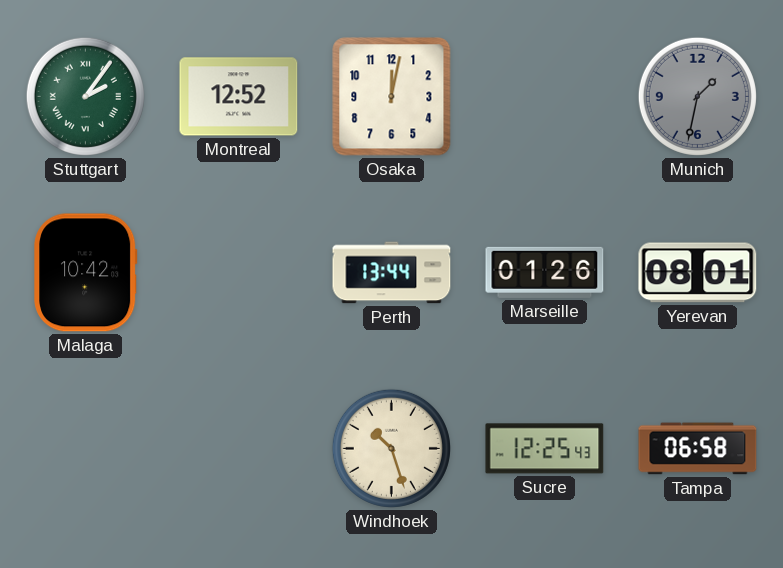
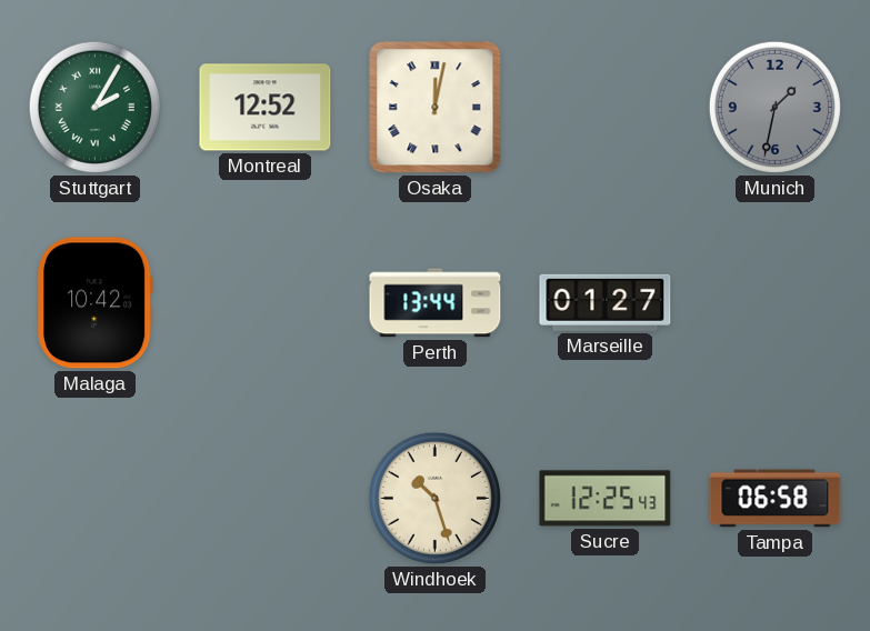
Stuttgart: 2:06 -> 2:05 (94, 107)
Osaka numerals: Arabic -> Roman (436, 108)
Marseille: 01:26 -> 01:27 (606, 302)
Yerevan: 08:01 -> none (698, 273)
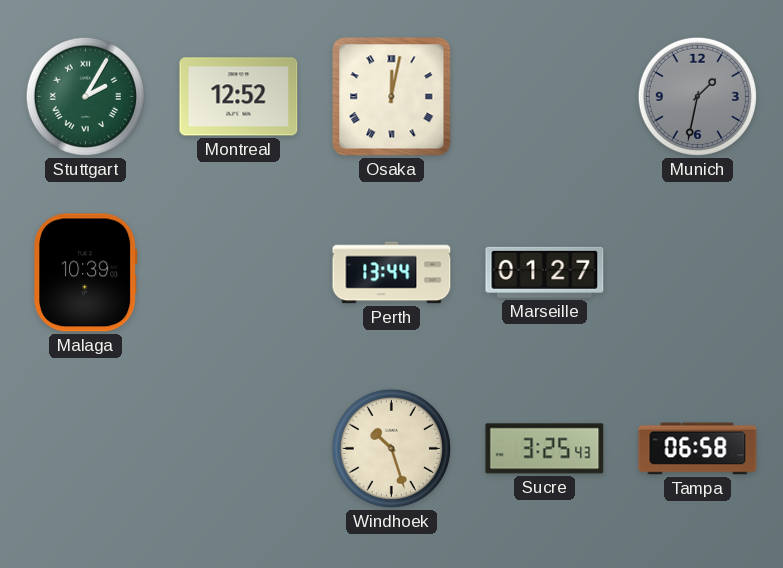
Malaga: 10:42 -> 10:39 (86, 273)
Sucre: 12:25 -> 3:25 (545, 449)
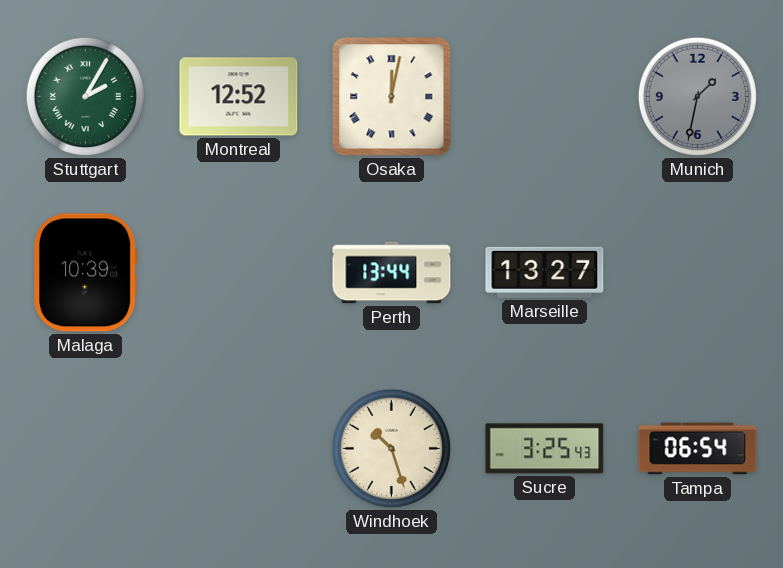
Marseille: 01:27 -> 13:27 (545, 272)
Tampa: 06:58 -> 06:54 (698, 449)
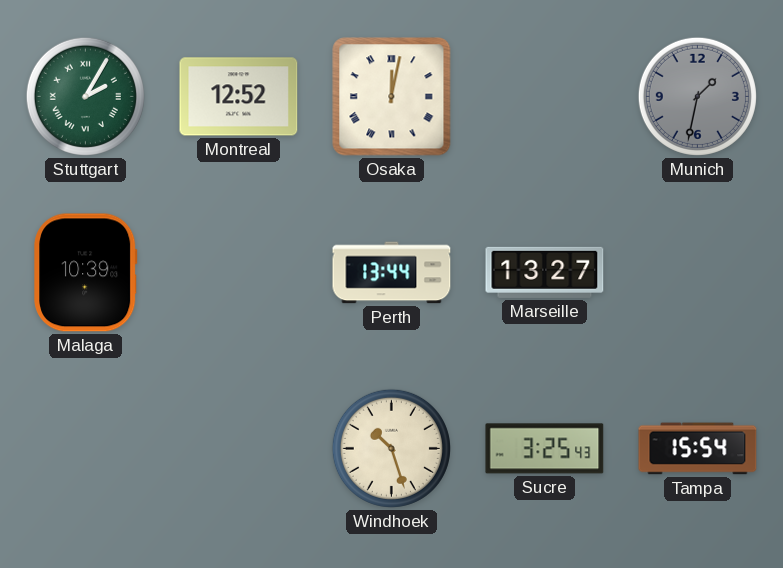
Tampa: 06:54 -> 15:54 (698, 449)
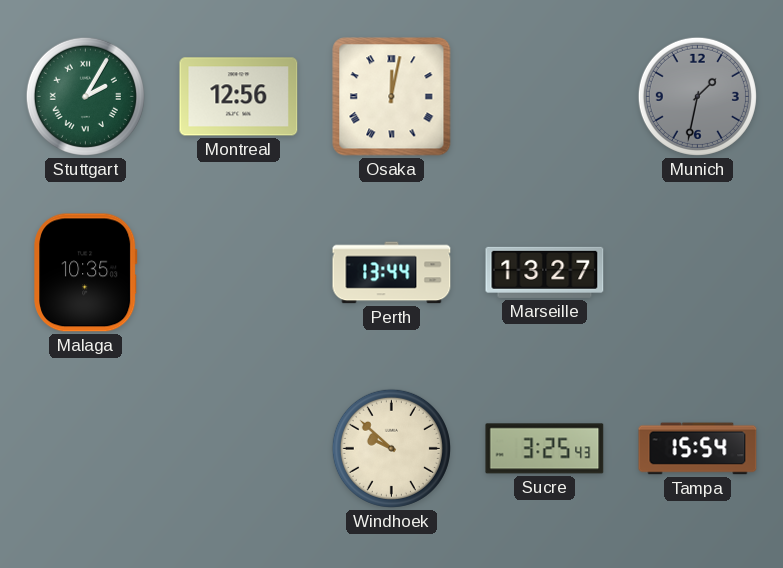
Montreal: 12:52 -> 12:56 (239, 97)
Malaga: 10:39 -> 10:35 (86, 273)
Windhoek: 10:27 -> 9:52 (391, 448)
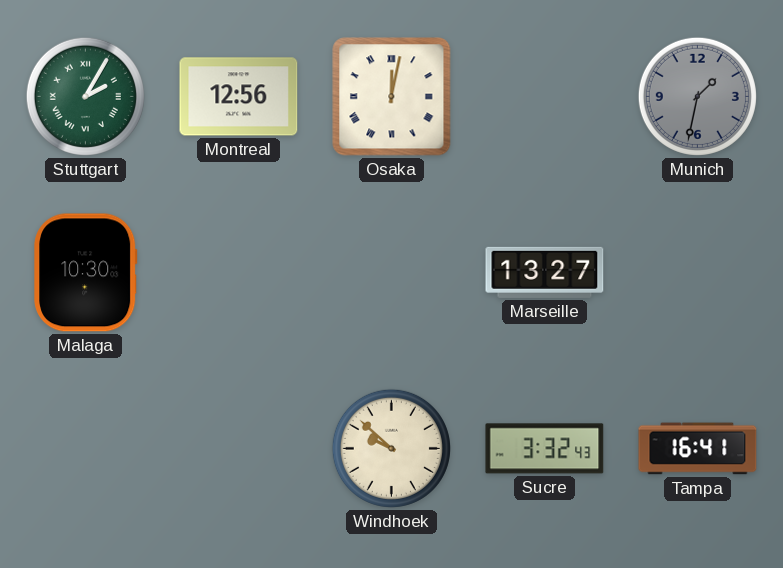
Malaga: 10:35 -> 10:30 (86, 273)
Perth: 13:44 -> none (392, 273)
Sucre: 3:25 -> 3:32 (545, 449)
Tampa: 15:54 -> 16:41 (698, 449)
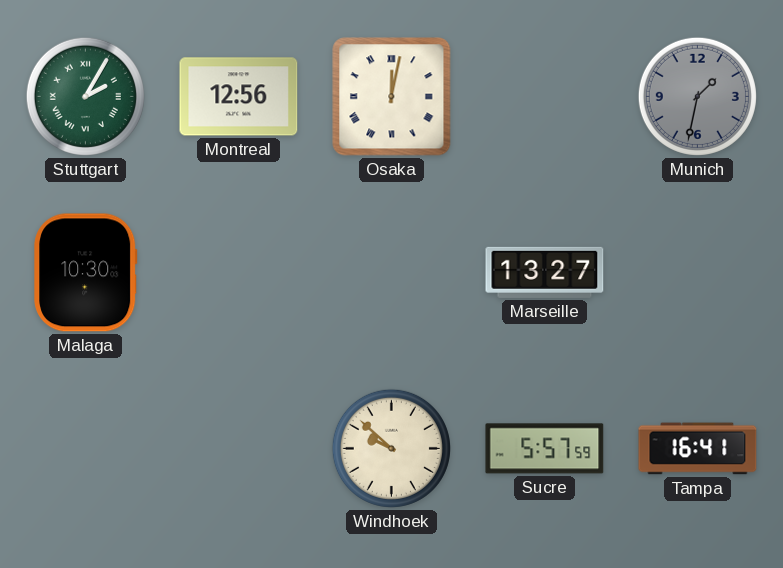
Sucre: 3:32 -> 5:57 (545, 449)
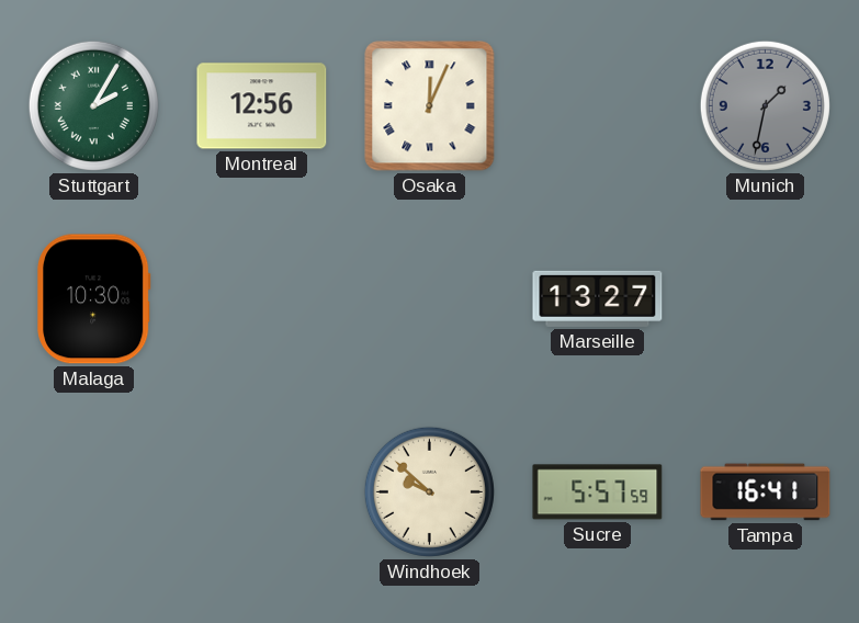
Osaka: 12:02 -> 12:04 (430, 106)
